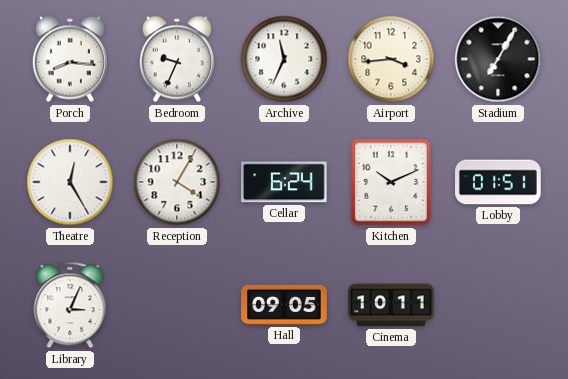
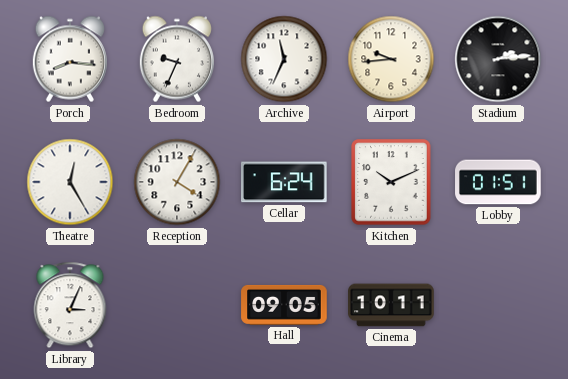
Airport: 3:44 -> 9:44 (391, 59)
Stadium: 7:05 -> 2:14 (498, 59)
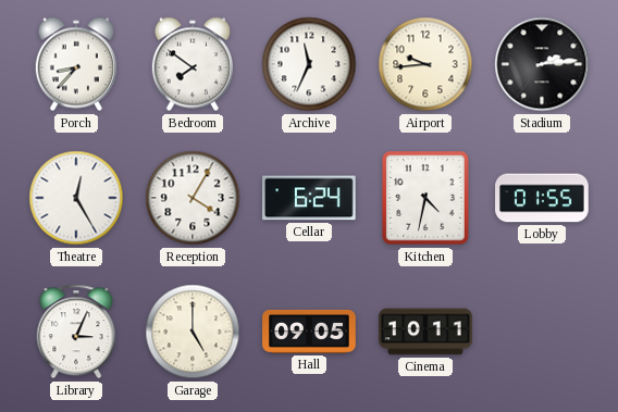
Porch: 8:16 -> 8:37 (76, 64)
Bedroom: 9:34 -> 7:51 (193, 64)
Kitchen: 10:11 -> 4:32 (425, 198)
Lobby: 01:51 -> 01:55 (542, 198)
Garage: none -> 5:00 (193, 332)
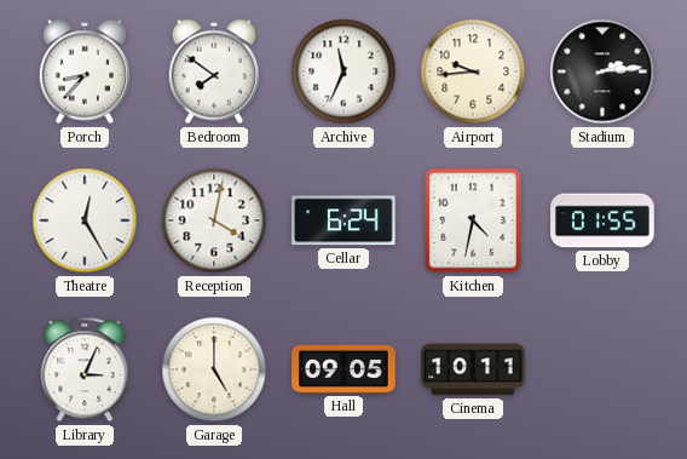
Reception: 4:05 -> 4:02 (214, 220)
